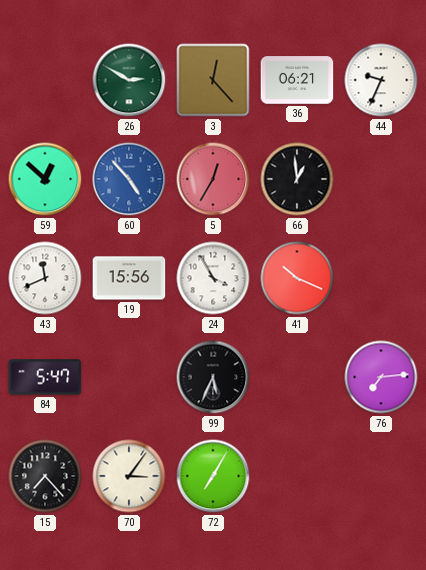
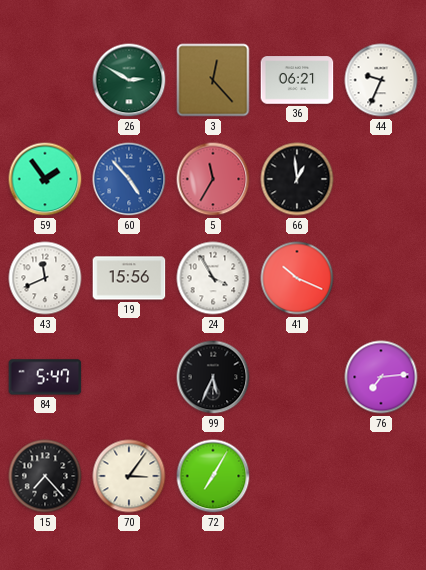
59: 12:52 -> 1:54 (45, 179)
5: 12:35 -> 11:35 (213, 179)
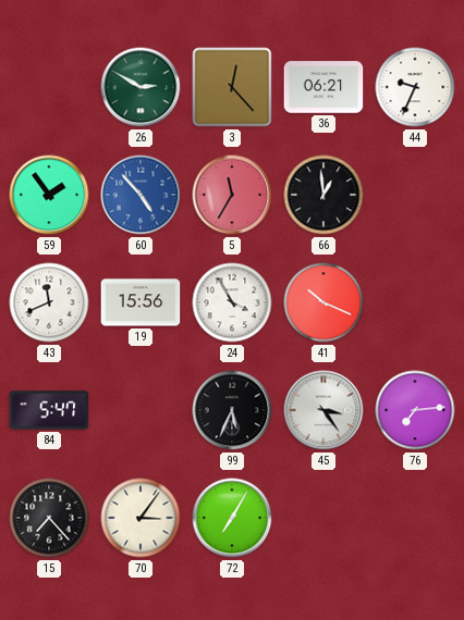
45: none -> 3:24 (323, 410)
